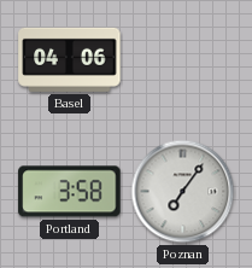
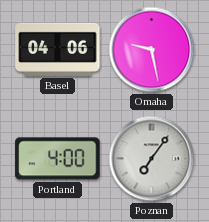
Omaha: none -> 9:28 (152, 50)
Portland: 3:58 -> 4:00 (58, 159)
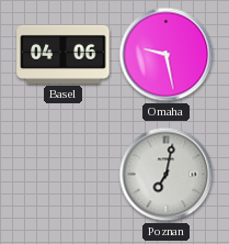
Portland: 4:00 -> none (58, 159)
Poznan: 7:06 -> 7:02 (167, 175)
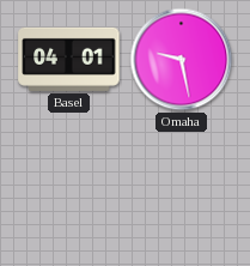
Basel: 04:06 -> 04:01 (69, 59)
Poznan: 7:02 -> none (167, 175)
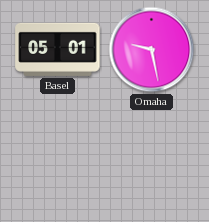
Basel: 04:01 -> 05:01 (58, 49)
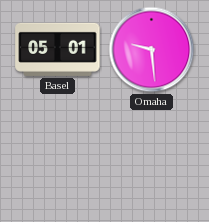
Omaha: 9:28 -> 9:29 (152, 50)
